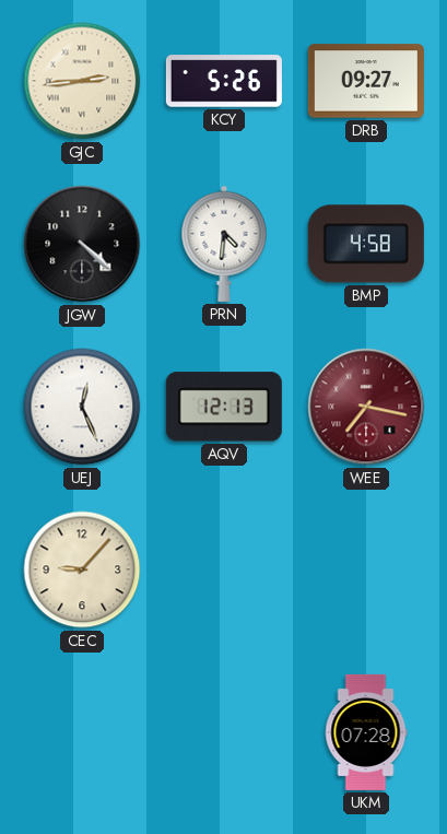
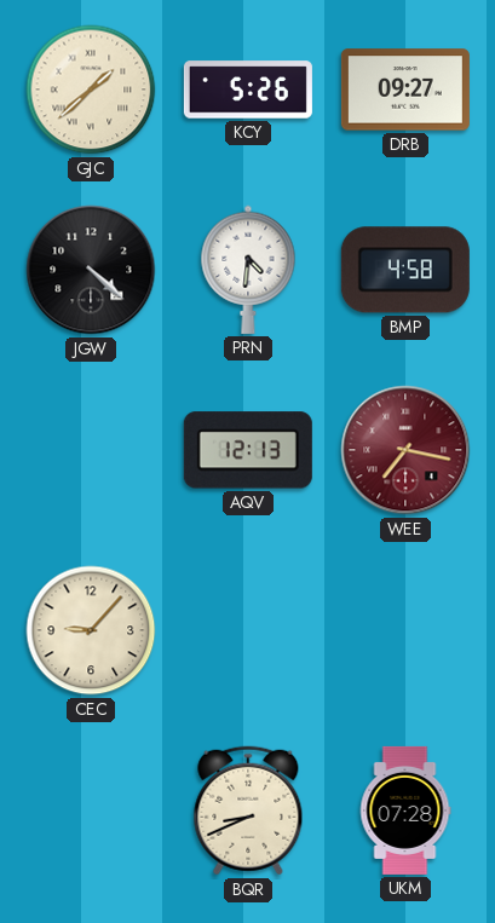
GJC: 2:44 -> 1:38 (91, 90)
UEJ: 12:26 -> none (82, 407)
BQR: none -> 8:41 (248, 810)
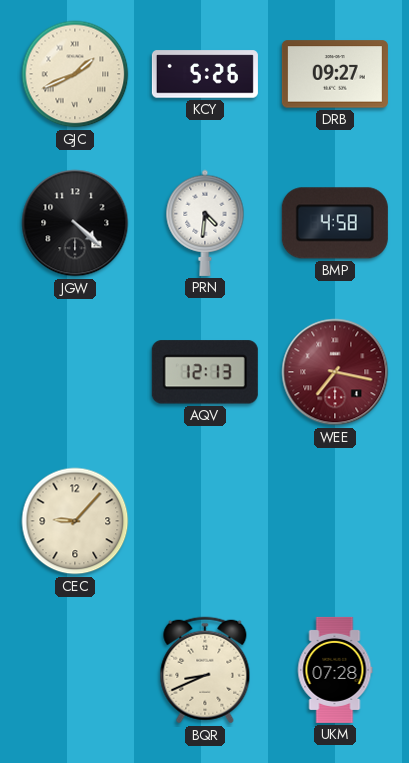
GJC: 1:38 -> 1:41 (75, 74)
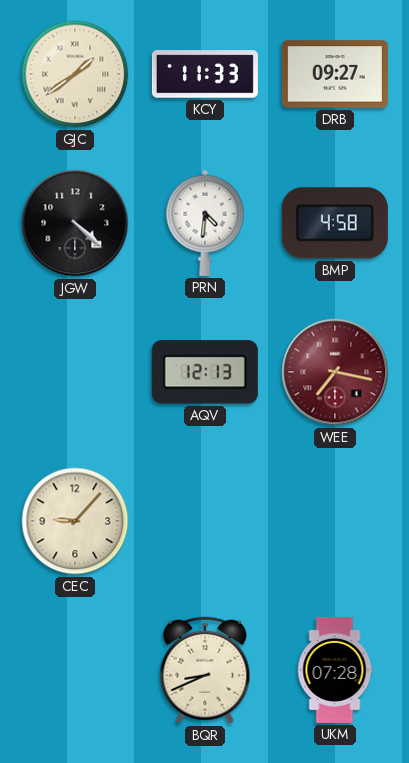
GJC: 1:41 -> 1:39 (75, 74)
KCY: 5:26 -> 11:33 (205, 74)
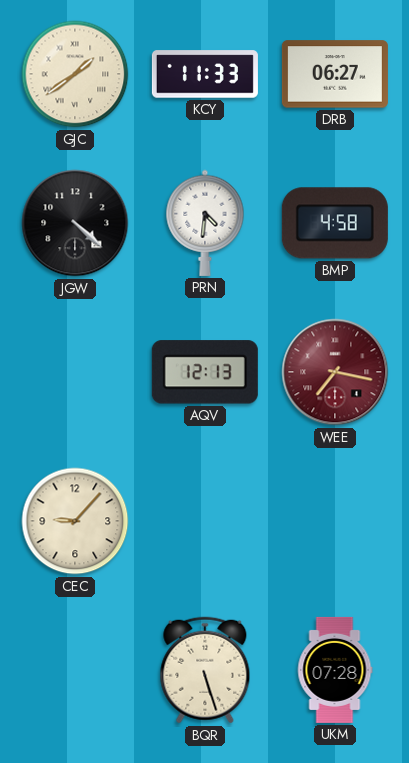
DRB: 09:27 -> 06:27 (335, 74)
BQR: 8:41 -> 5:27 (205, 670)
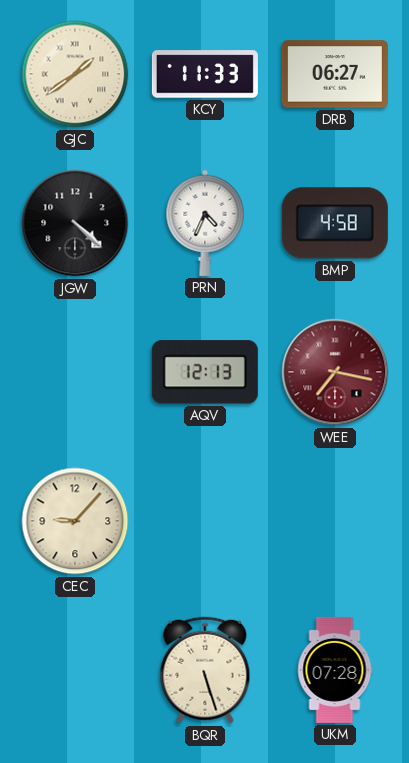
PRN: 4:31 -> 4:34 (205, 223)
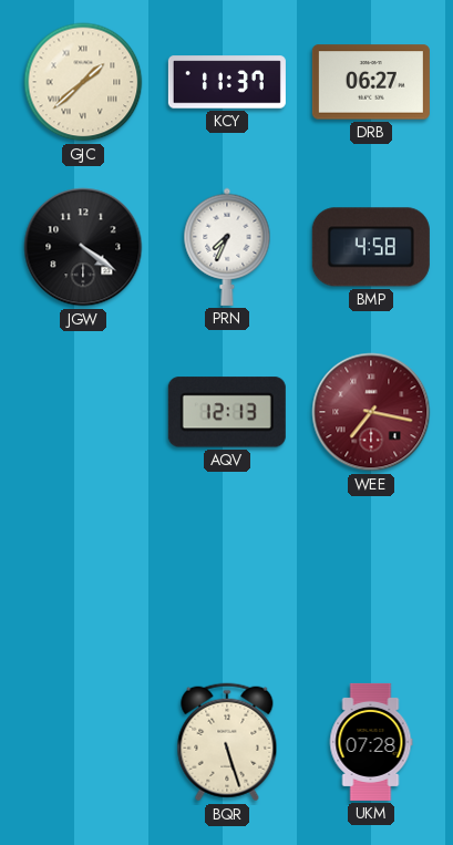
GJC: 1:39 -> 1:38 (83, 82)
KCY: 11:33 -> 11:37 (227, 82)
JGW: 4:22 -> 4:21 (83, 247)
PRN: 4:34 -> 7:34 (227, 247)
CEC: 9:07 -> none (75, 521)
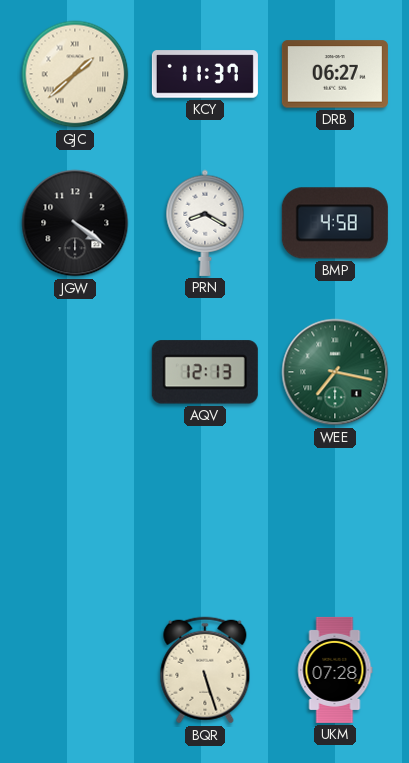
PRN: 7:34 -> 8:20 (205, 223)
WEE dial: burgundy -> green (335, 372)
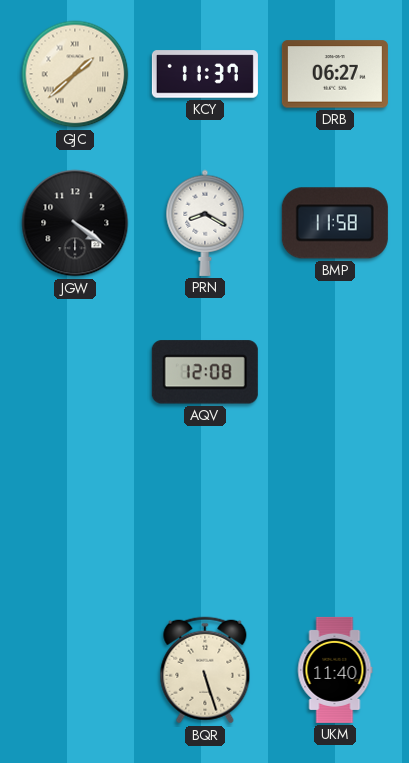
BMP: 4:58 -> 11:58 (335, 223)
AQV: 12:13 -> 12:08 (205, 372)
WEE: 7:17 -> none (335, 372)
UKM: 07:28 -> 11:40 (335, 670)
